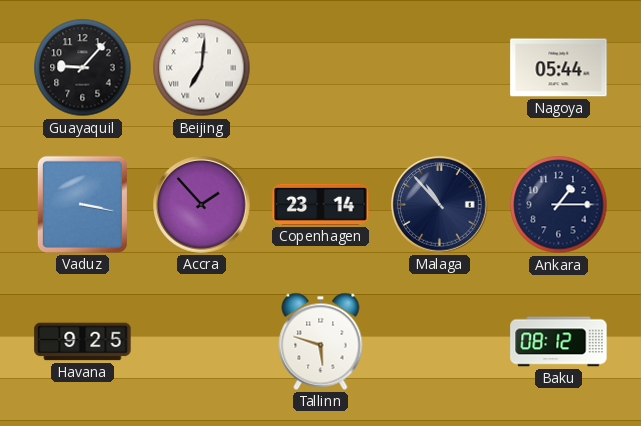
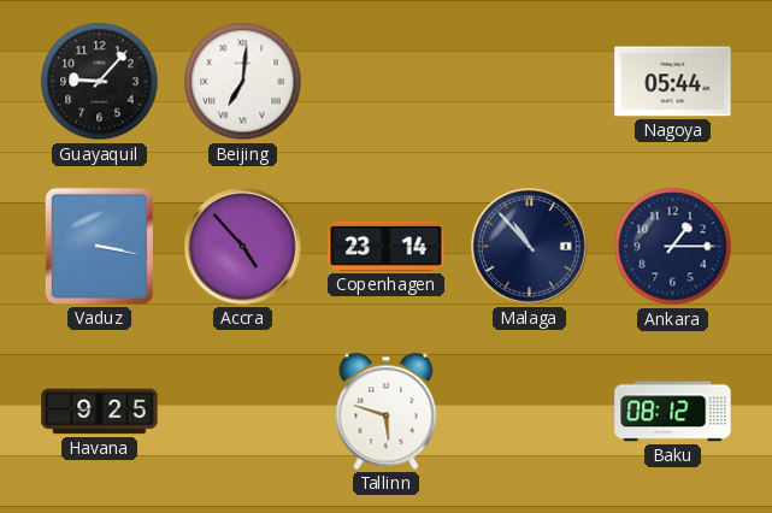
Accra: 1:53 -> 4:53 (243, 247)
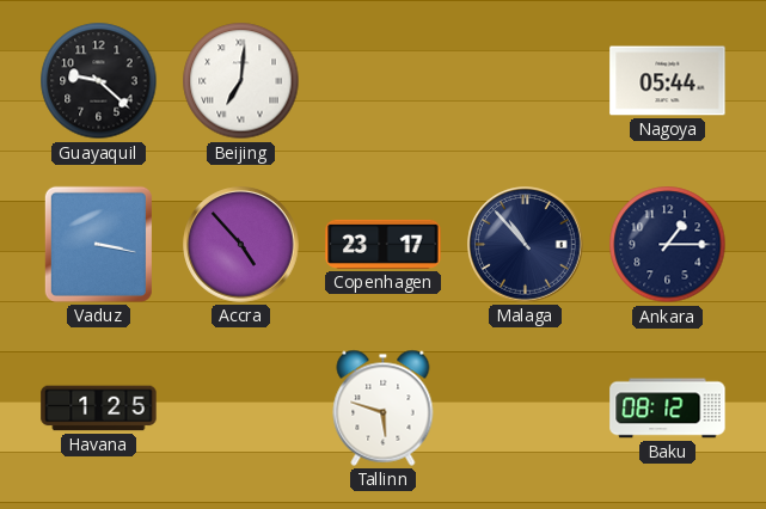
Guayaquil: 9:07 -> 9:22 (99, 81)
Copenhagen: 23:14 -> 23:17 (384, 244)
Havana: 9:25 -> 1:25 (99, 409)
